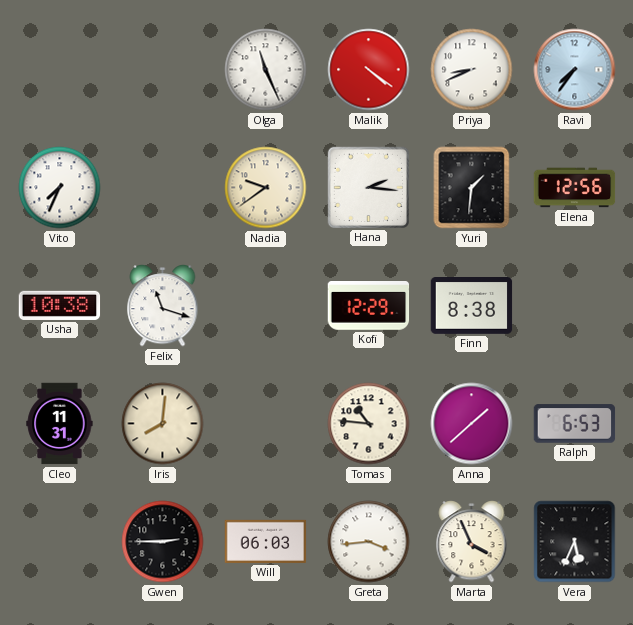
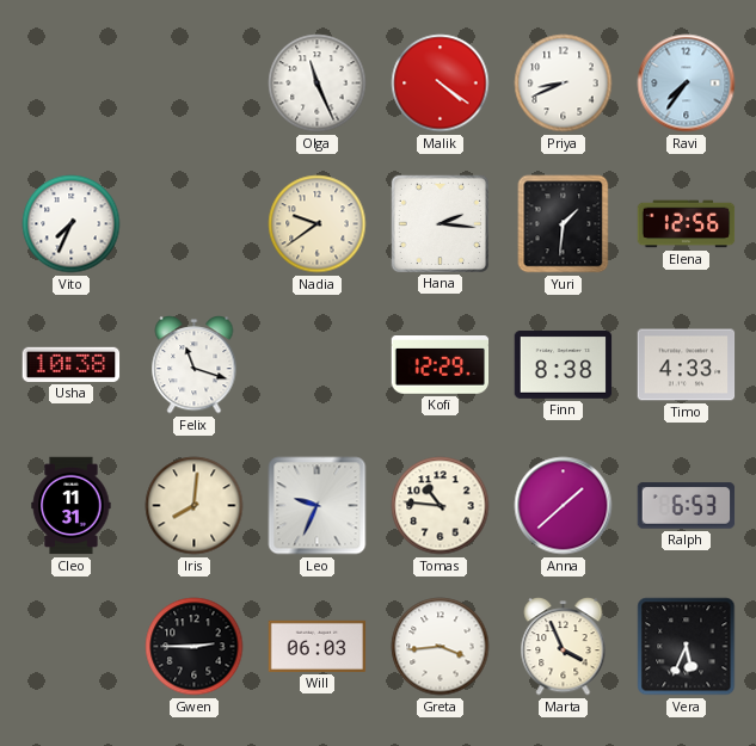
Timo: none -> 4:33 (687, 365)
Leo: none -> 9:34 (318, 506)
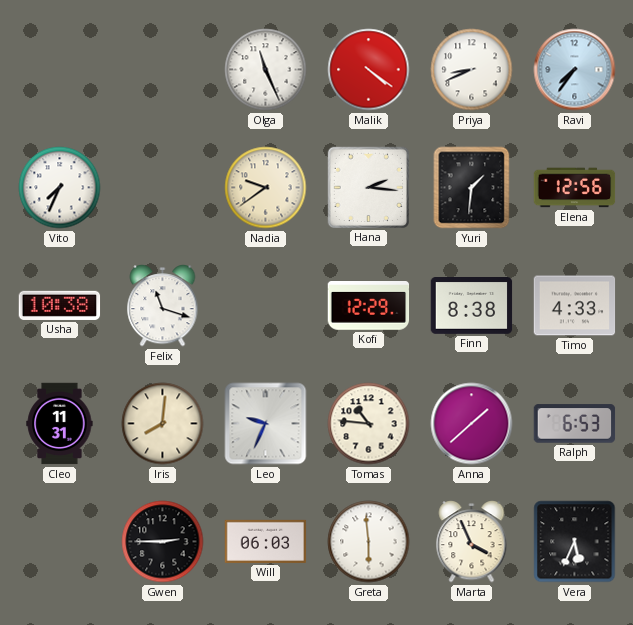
Greta: 3:44 -> 5:59 (369, 542)
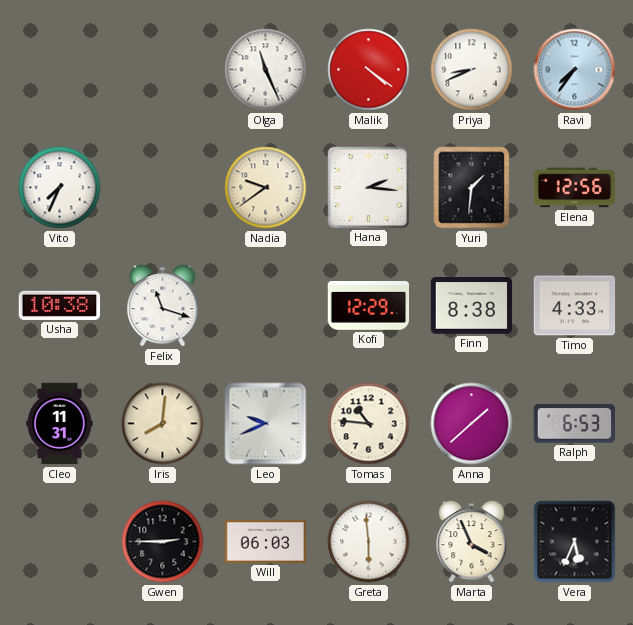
Leo: 9:34 -> 9:41 (266, 424)
